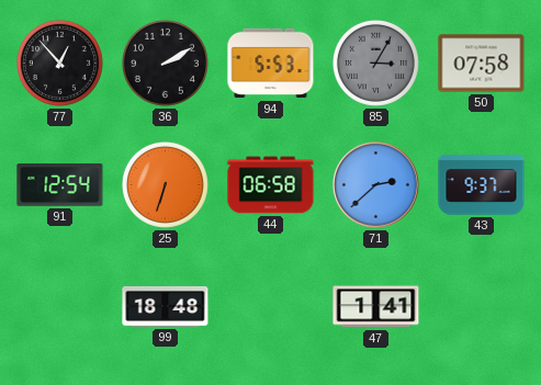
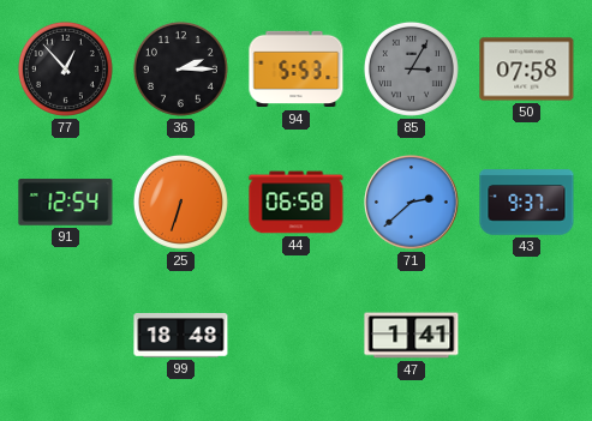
36: 2:10 -> 2:15 (180, 68)
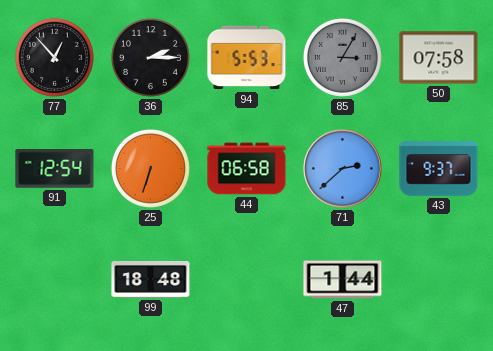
47: 1:41 -> 1:44 (343, 280)
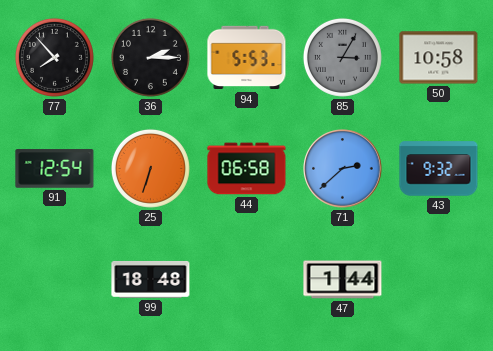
77: 12:53 -> 7:53 (54, 57)
50: 07:58 -> 10:58 (439, 58)
43: 9:37 -> 9:32 (439, 169)
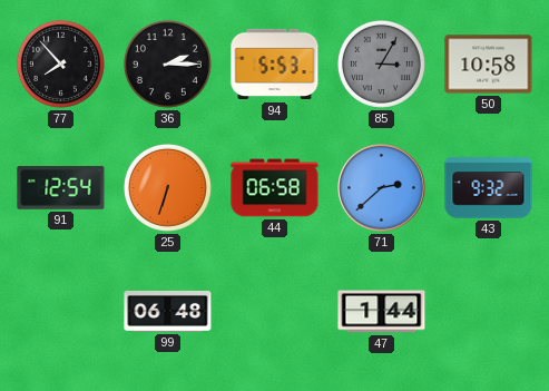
99: 18:48 -> 06:48 (168, 311)
